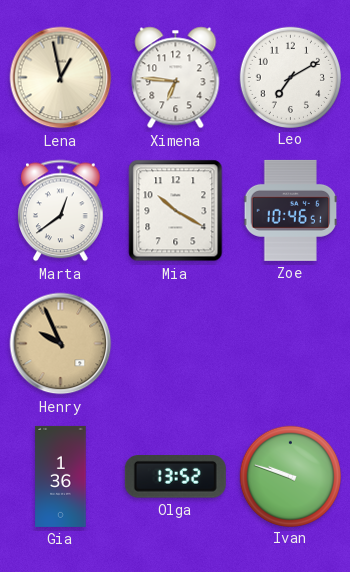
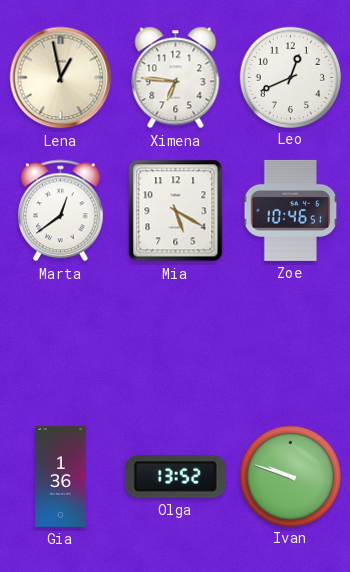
Leo: 7:10 -> 12:41 (290, 77)
Mia: 10:20 -> 5:20 (176, 211)
Henry: 9:56 -> none (61, 344)
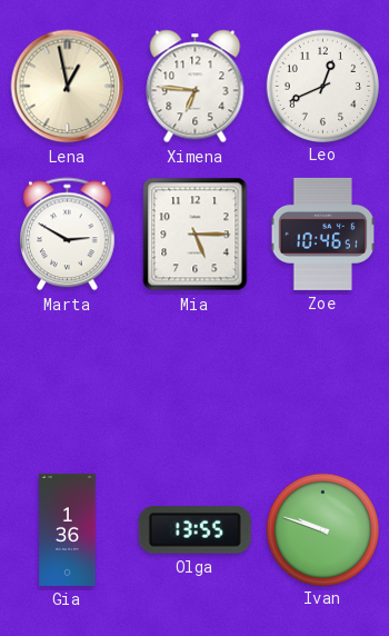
Marta: 12:39 -> 2:50 (68, 235)
Mia: 5:20 -> 5:15 (196, 235)
Olga: 13:52 -> 13:55 (194, 530)
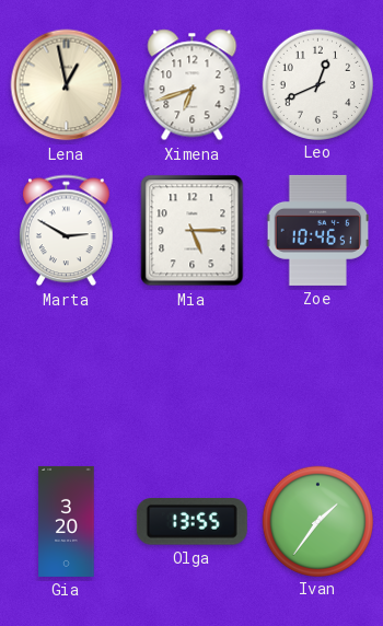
Ximena: 6:46 -> 6:42 (193, 85)
Gia: 1:36 -> 3:20 (67, 521)
Ivan: 9:48 -> 1:36 (317, 521)
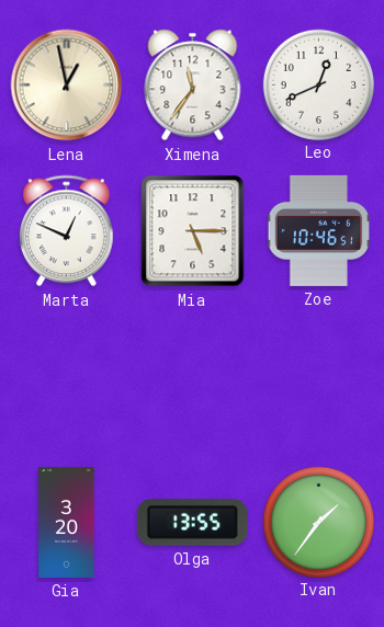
Ximena: 6:42 -> 11:36 (193, 86)
Marta: 2:50 -> 12:49 (67, 231)
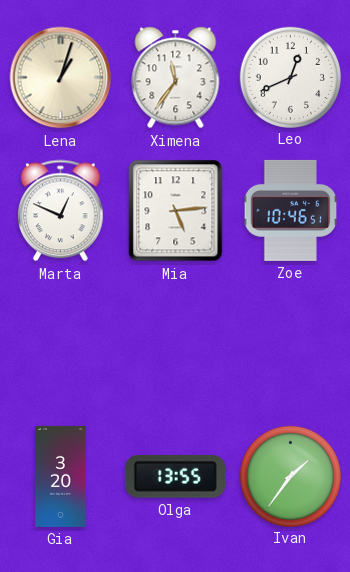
Lena: 12:58 -> 1:03 (61, 78)
Mia: 5:15 -> 5:14 (176, 211)
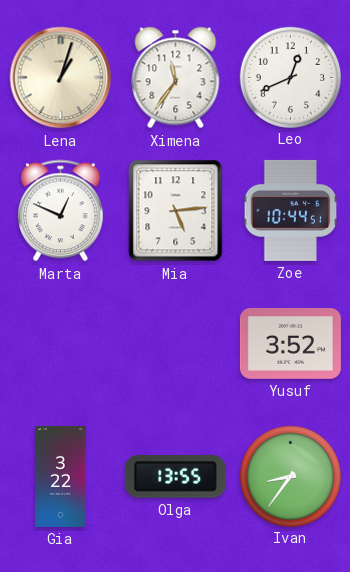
Zoe: 10:46 -> 10:44 (291, 210)
Yusuf: none -> 3:52 (290, 344)
Gia: 3:20 -> 3:22 (61, 476)
Ivan: 1:36 -> 8:36 (290, 476)
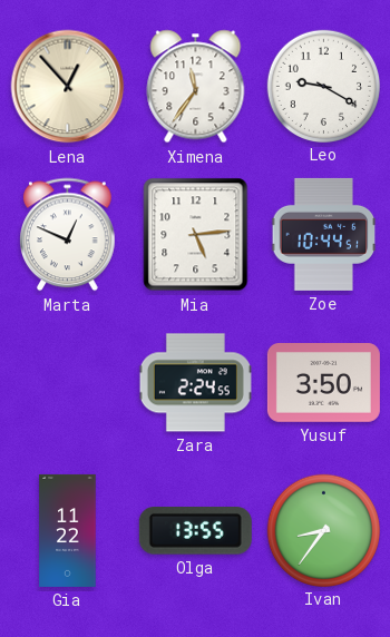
Lena: 1:03 -> 12:53 (68, 87)
Leo: 12:41 -> 9:20 (323, 86)
Zara: none -> 2:24 (195, 383)
Yusuf: 3:52 -> 3:50 (323, 383)
Gia: 3:22 -> 11:22 (68, 530)
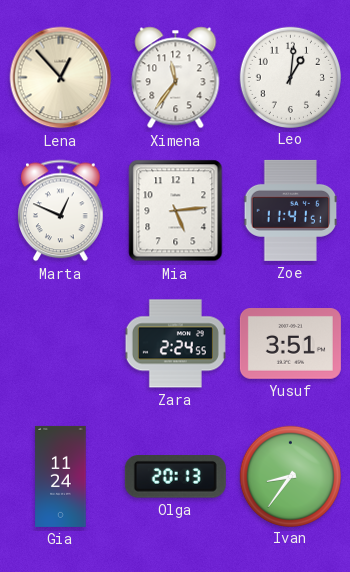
Leo: 9:20 -> 1:01 (290, 77)
Zoe: 10:44 -> 11:41 (291, 210)
Yusuf: 3:50 -> 3:51 (290, 344)
Gia: 11:22 -> 11:24 (61, 476)
Olga: 13:55 -> 20:13 (175, 477)
